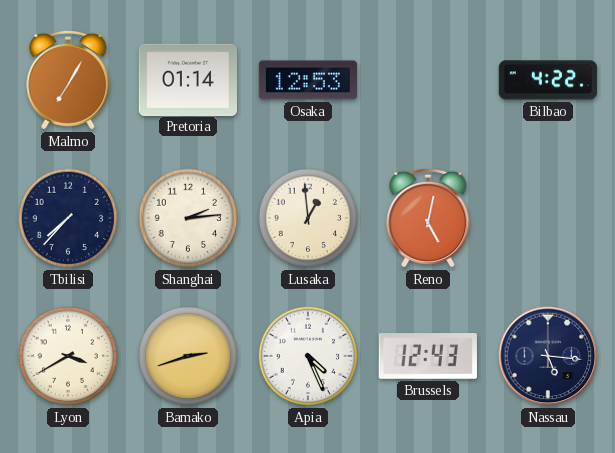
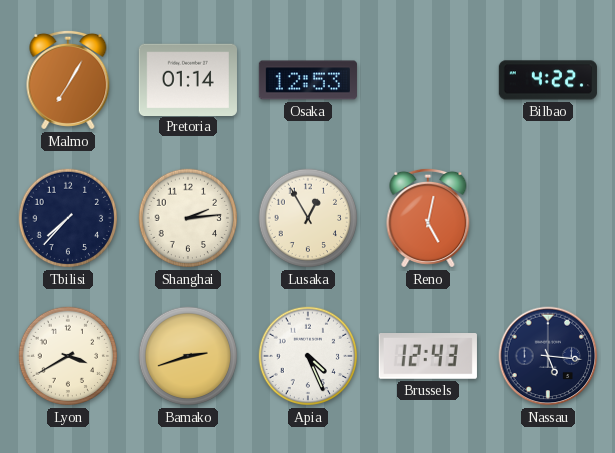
Lusaka: 12:59 -> 12:55 (308, 218)
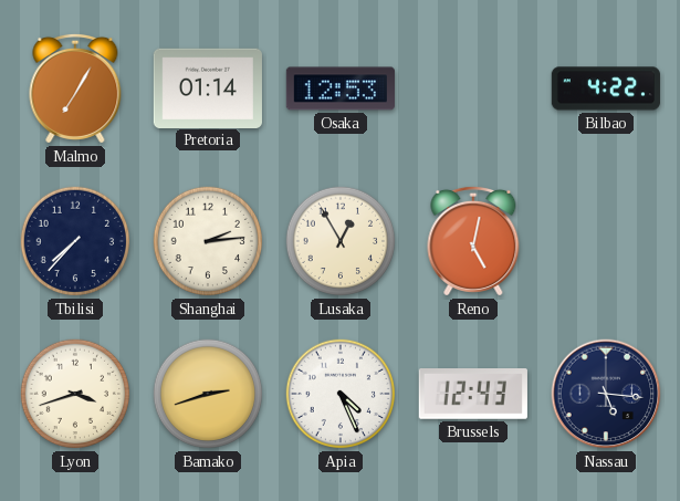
Lyon: 3:40 -> 3:42 (75, 394)
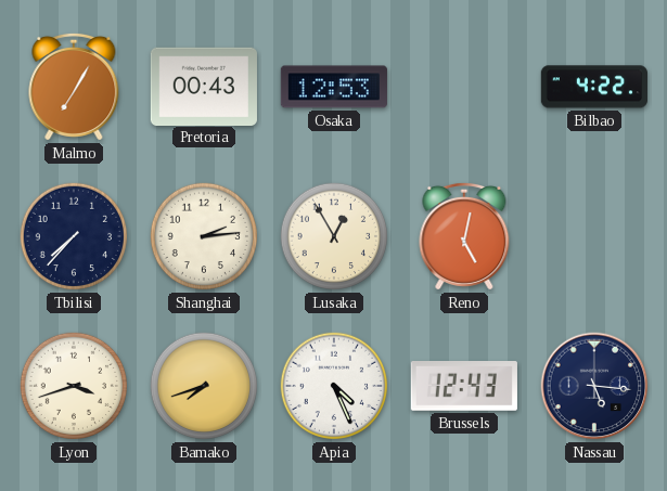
Pretoria: 01:14 -> 00:43 (204, 86)
Bamako: 2:42 -> 7:42 (204, 386)
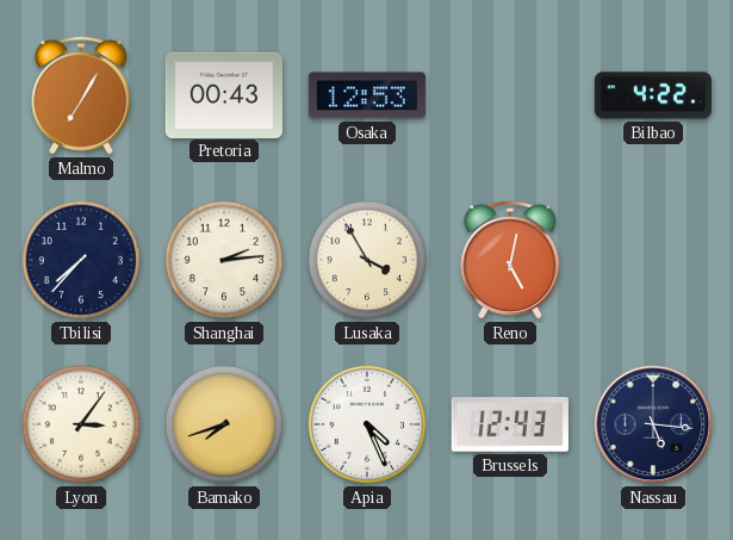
Lusaka: 12:55 -> 3:55 (367, 260)
Lyon: 3:42 -> 3:06 (81, 424)
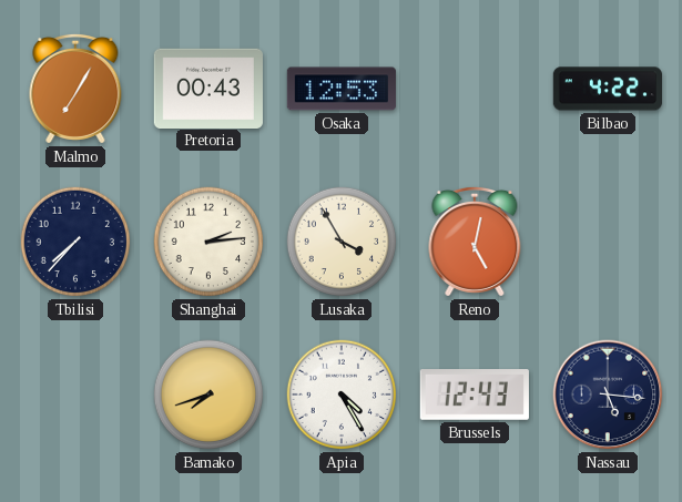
Lyon: 3:06 -> none (81, 424)
Apia: 4:26 -> 4:25 (342, 395)
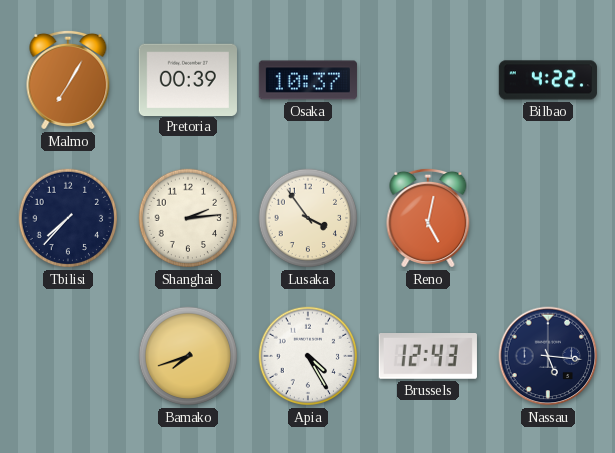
Pretoria: 00:43 -> 00:39 (188, 79)
Osaka: 12:53 -> 10:37 (308, 80)
Lusaka: 3:55 -> 3:54 (308, 218)
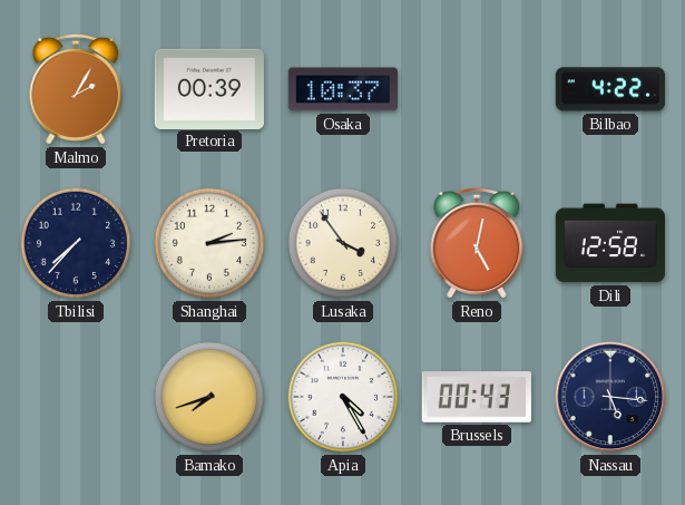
Malmo: 7:05 -> 2:05 (76, 89)
Dili: none -> 12:58 (610, 243)
Brussels: 12:43 -> 00:43 (477, 398)
